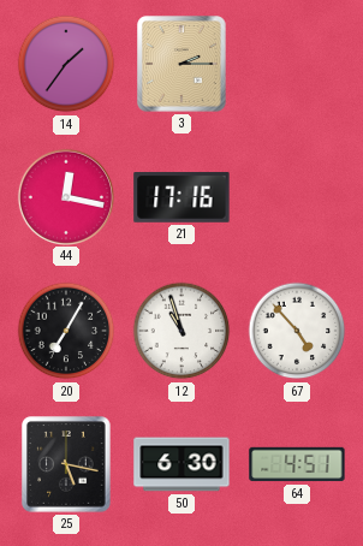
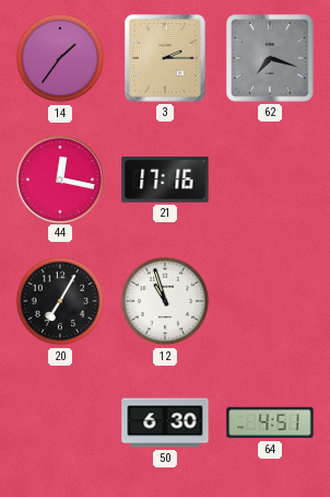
62: none -> 7:18 (270, 58)
67: 4:53 -> none (297, 331)
25: 5:17 -> none (66, 464)
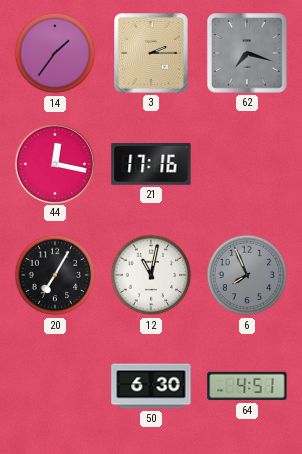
12: 10:57 -> 11:02 (151, 275)
6: none -> 7:56 (247, 275)
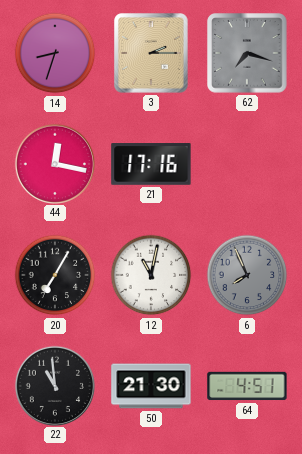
14: 1:36 -> 8:33 (55, 53)
22: none -> 10:59 (54, 385)
50: 6:30 -> 21:30 (151, 386)
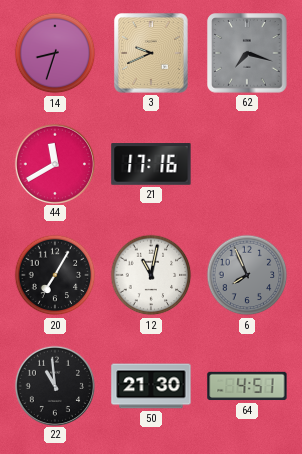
3: 2:15 -> 9:41 (151, 53)
44: 12:17 -> 11:40 (54, 163)
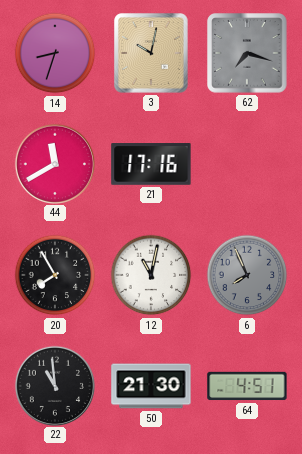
3: 9:41 -> 10:02 (151, 53)
20: 7:05 -> 7:55 (55, 275)
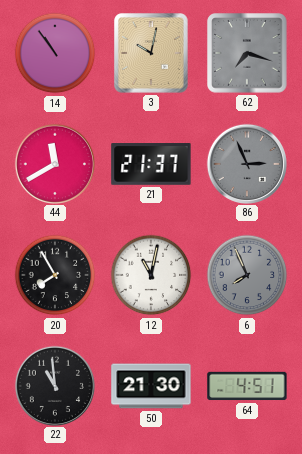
14: 8:33 -> 10:54 (55, 53)
21: 17:16 -> 21:37 (151, 164)
86: none -> 2:56 (246, 163)
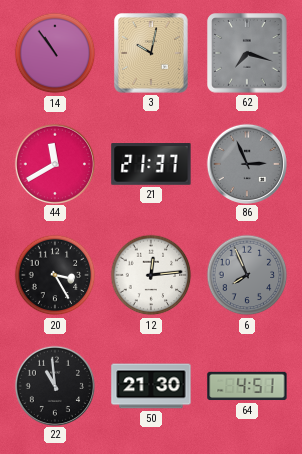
20: 7:55 -> 3:25 (55, 275)
12: 11:02 -> 12:14 (151, 275)
